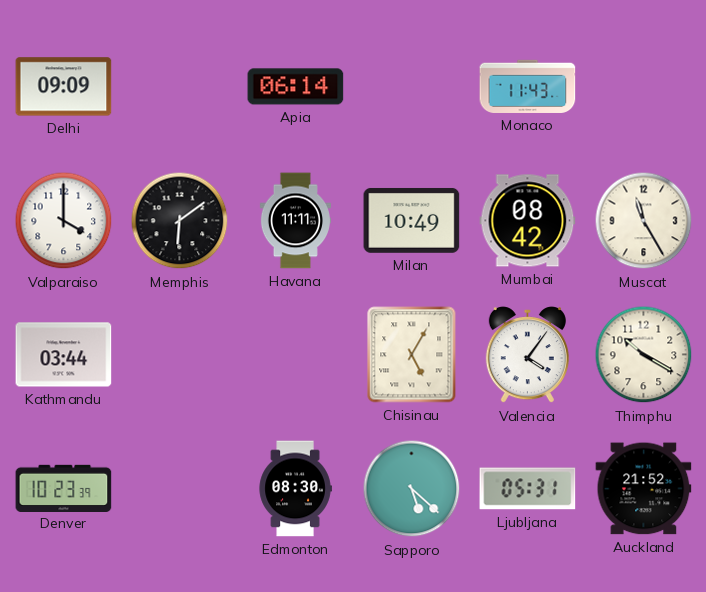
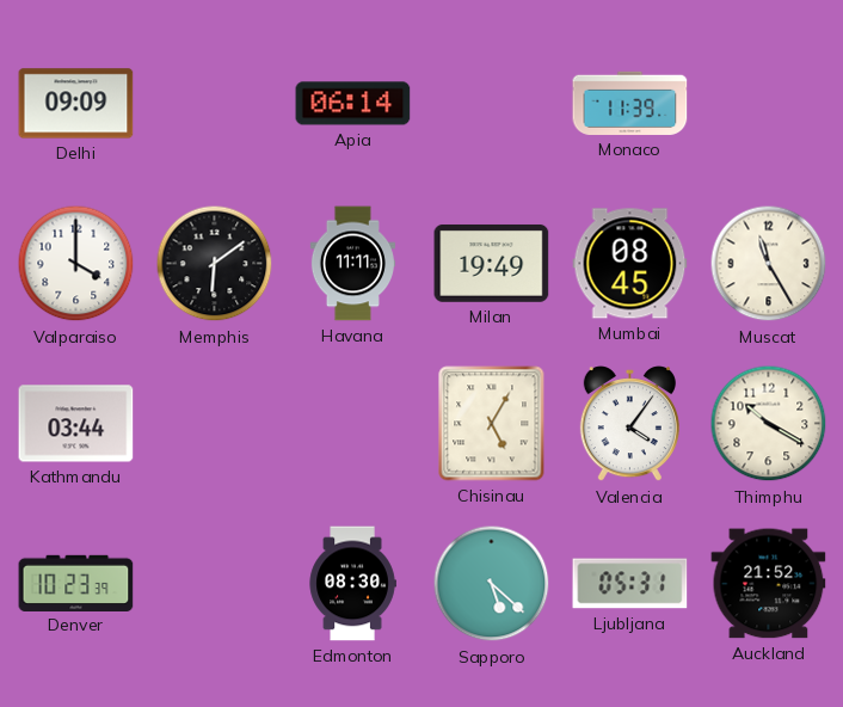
Monaco: 11:43 -> 11:39 (630, 103)
Milan: 10:49 -> 19:49 (492, 263)
Mumbai: 08:42 -> 08:45 (630, 264)
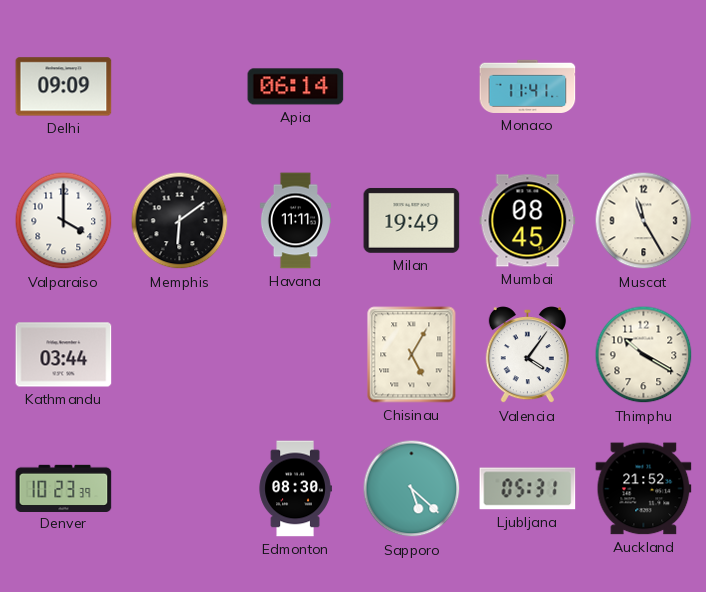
Monaco: 11:39 -> 11:41 (528, 86)
